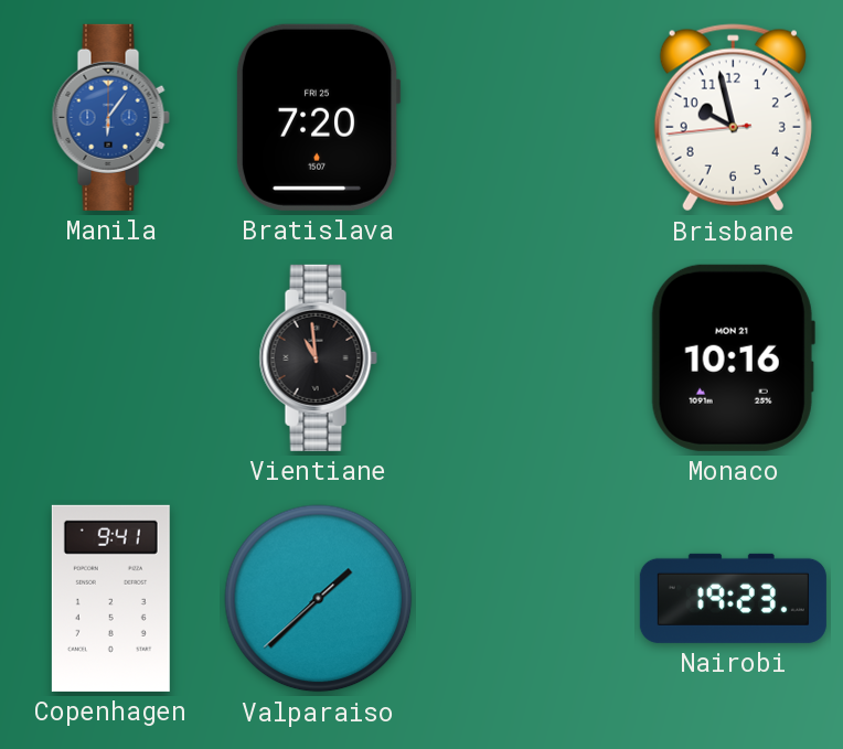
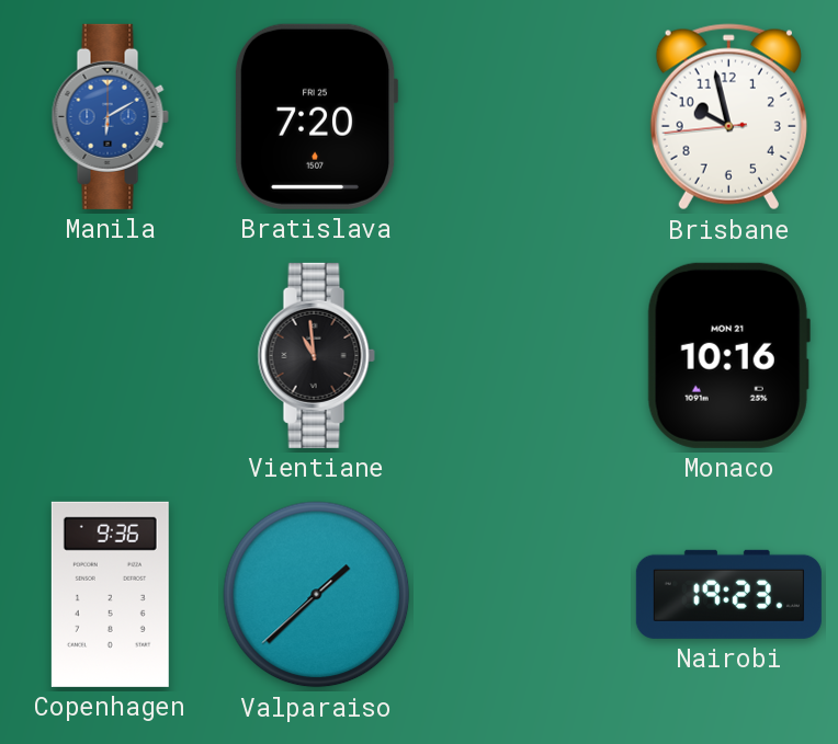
Manila: 6:06 -> 6:10 (110, 116)
Copenhagen: 9:41 -> 9:36 (110, 594)
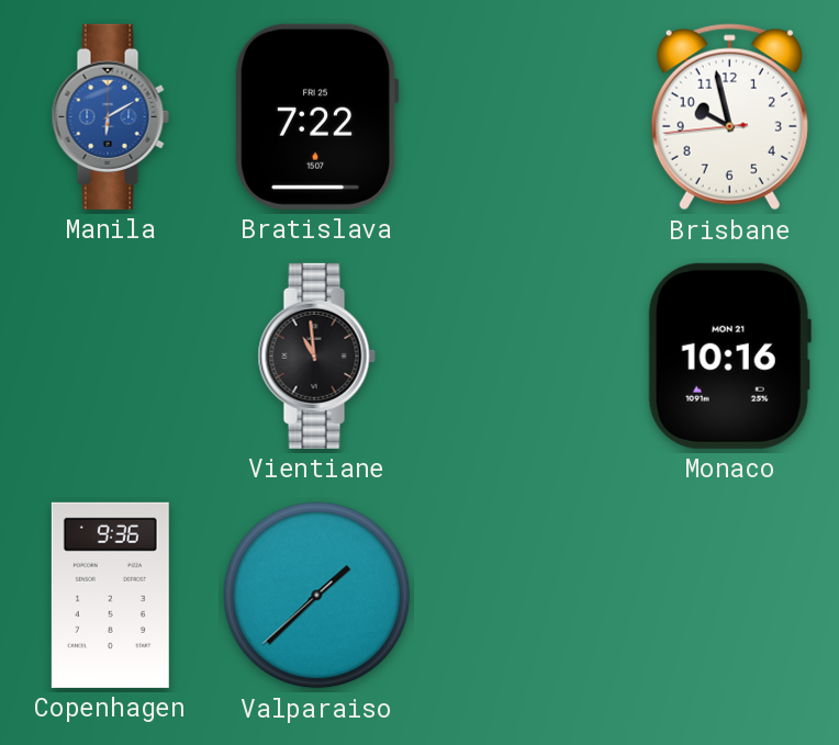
Bratislava: 7:20 -> 7:22 (316, 116)
Nairobi: 19:23 -> none (728, 594)
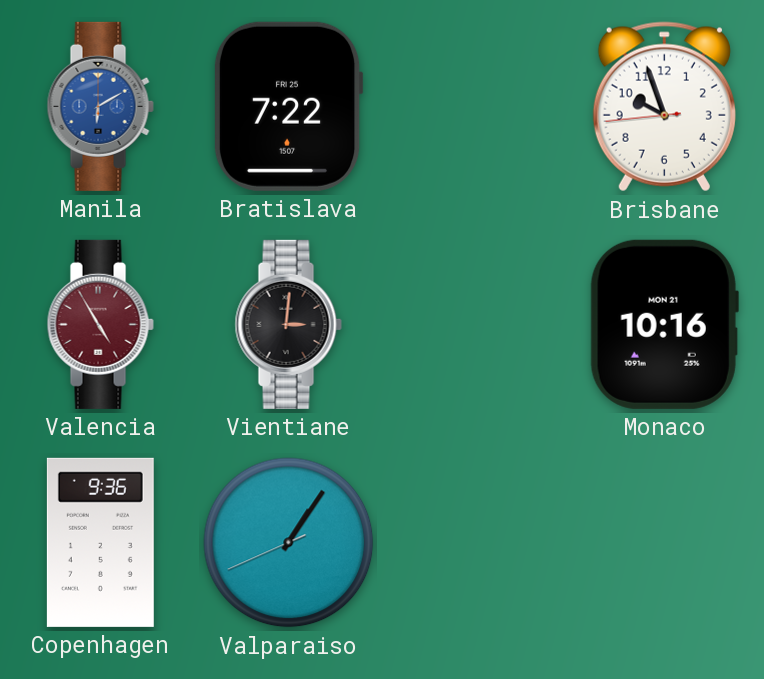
Brisbane: 9:57 -> 9:56 (664, 107)
Valencia: none -> 4:55 (100, 324)
Vientiane: 10:59 -> 3:01 (288, 324)
Valparaiso: 1:37 -> 1:05 (289, 543)
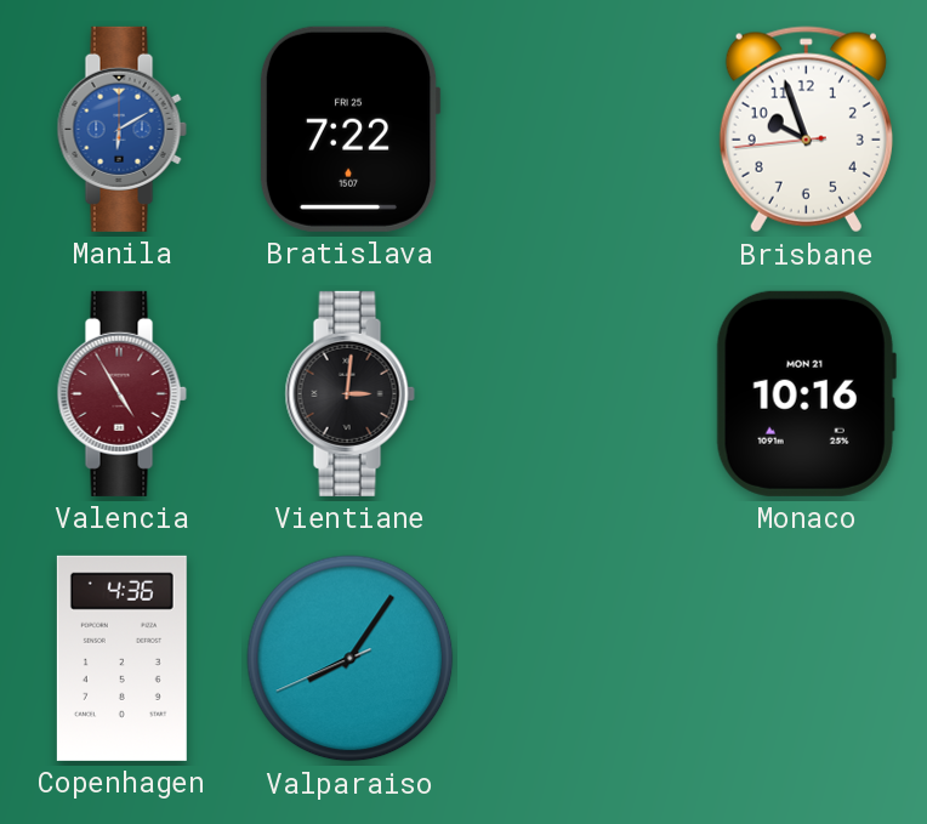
Copenhagen: 9:36 -> 4:36 (121, 658)
Valparaiso: 1:05 -> 8:05 (351, 659)
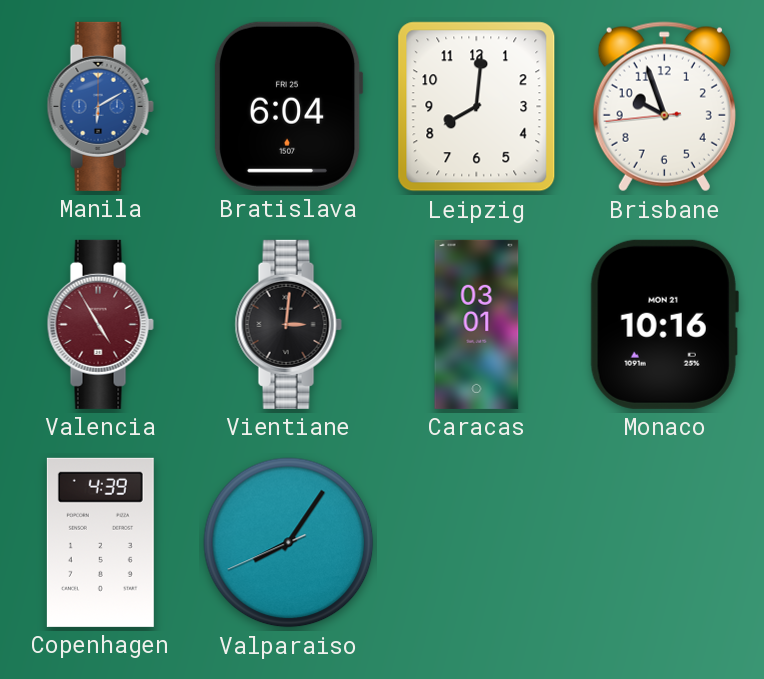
Bratislava: 7:22 -> 6:04 (288, 106)
Leipzig: none -> 8:01 (477, 107)
Caracas: none -> 03:01 (477, 324)
Copenhagen: 4:36 -> 4:39 (100, 542)
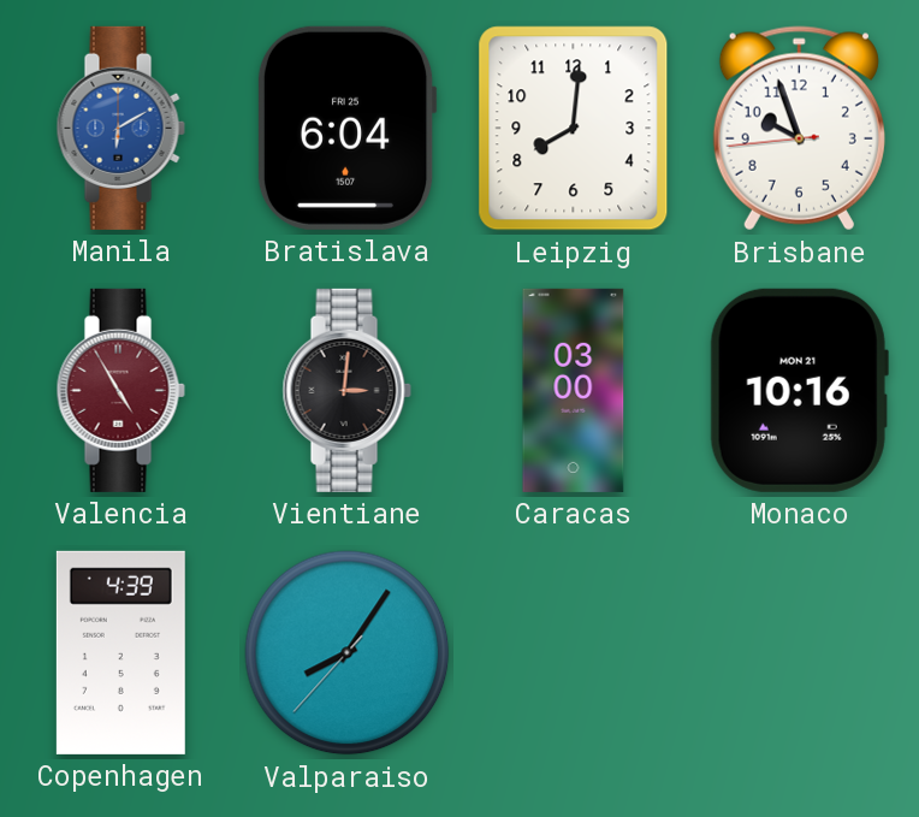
Caracas: 03:01 -> 03:00 (574, 390)
Valparaiso: 8:05:41 -> 8:05:37 (348, 653)
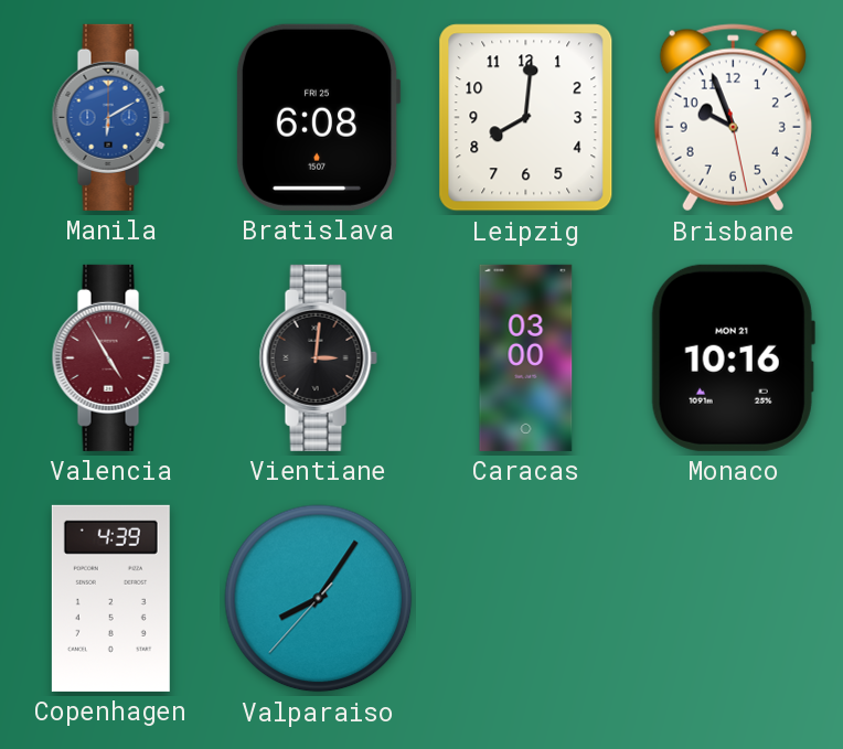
Bratislava: 6:04 -> 6:08 (318, 117)
Brisbane: 9:56:44 -> 9:56:28 (733, 118)
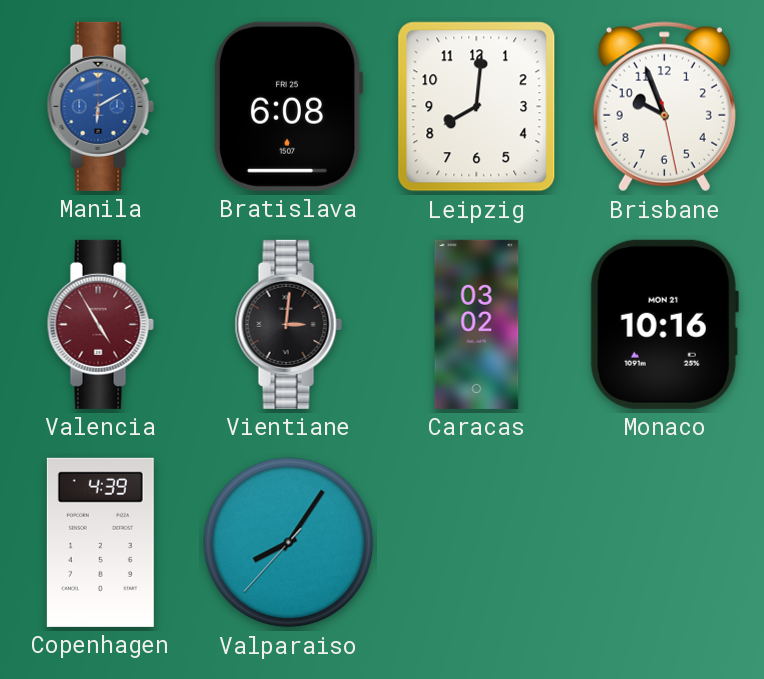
Caracas: 03:00 -> 03:02 (477, 324)
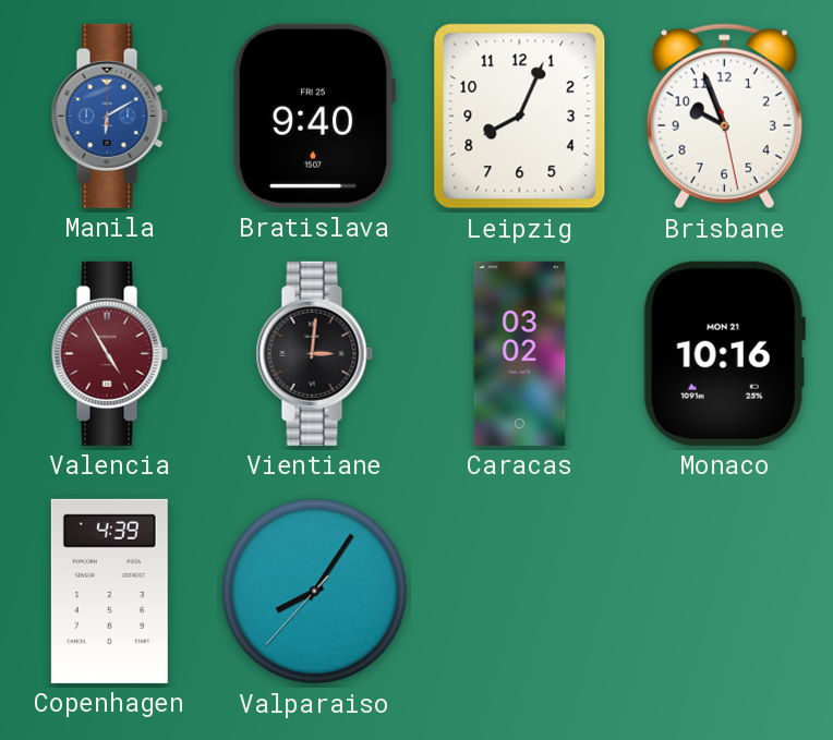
Bratislava: 6:08 -> 9:40 (314, 116)
Leipzig: 8:01 -> 8:04 (520, 117)
